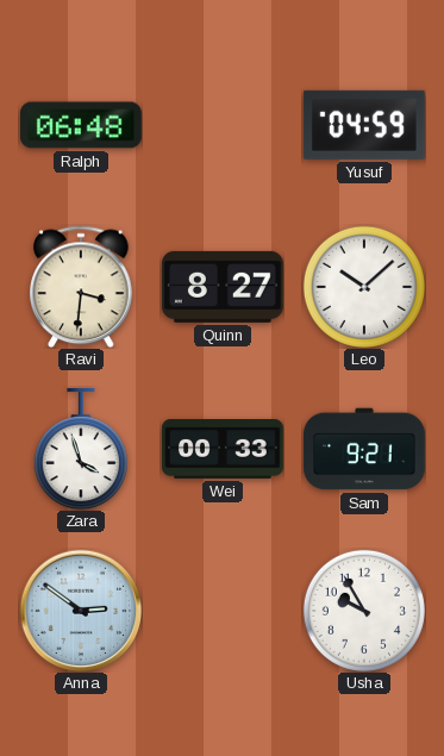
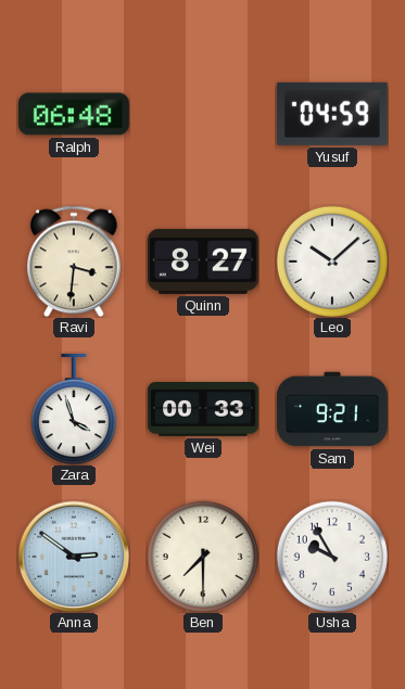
Ben: none -> 7:30 (203, 557)
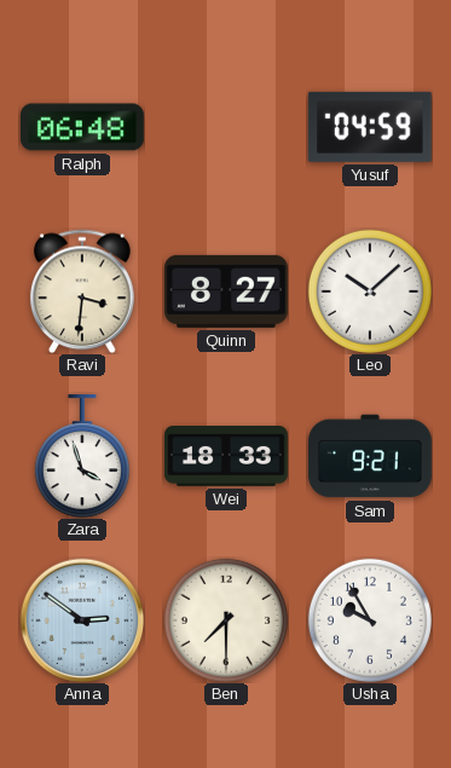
Wei: 00:33 -> 18:33 (226, 457)
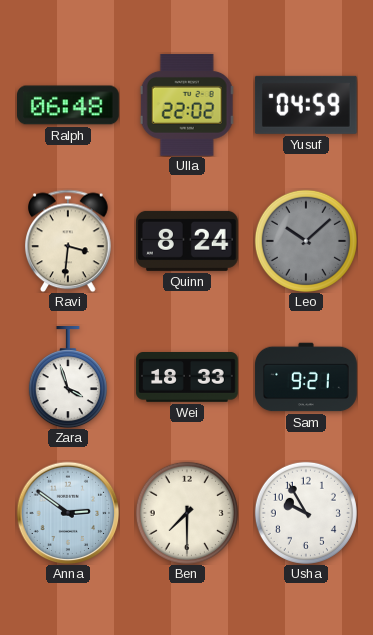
Ulla: none -> 22:02 (187, 105)
Quinn: 8:27 -> 8:24 (188, 241)
Leo dial: white -> grey (306, 241)
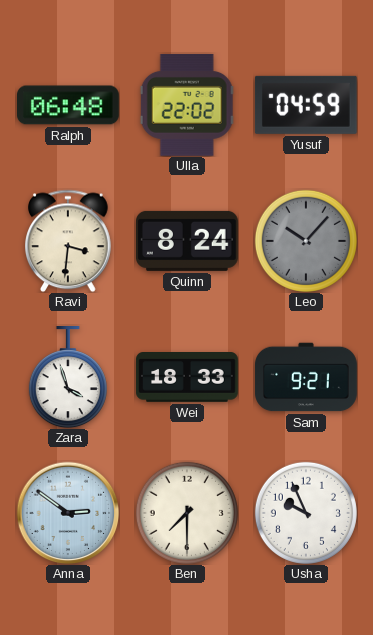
Leo: 10:08 -> 10:07 (306, 241)
Usha: 9:55 -> 9:56 (306, 513)
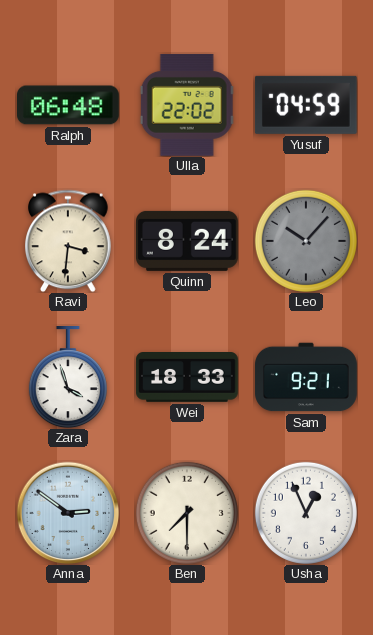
Usha: 9:56 -> 12:56 (306, 513)
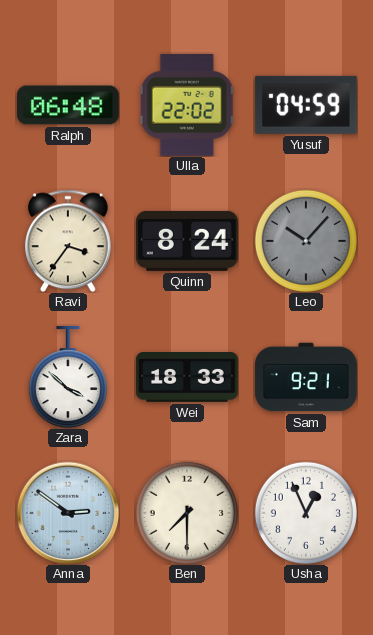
Ravi: 3:31 -> 3:36 (69, 241)
Zara: 3:57 -> 3:52 (68, 378)
